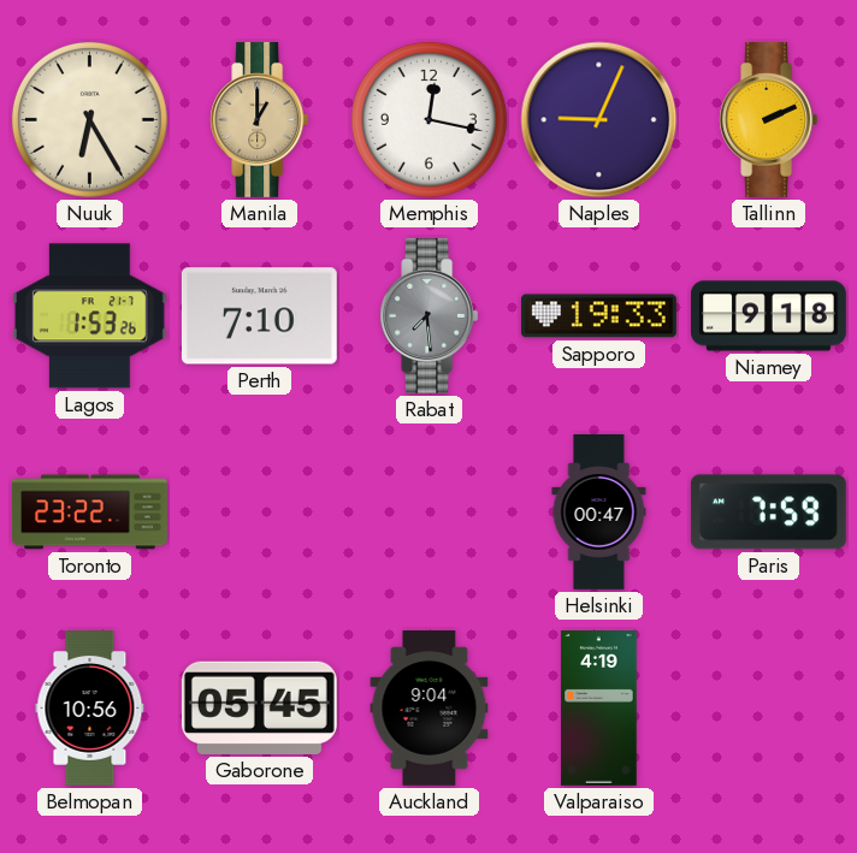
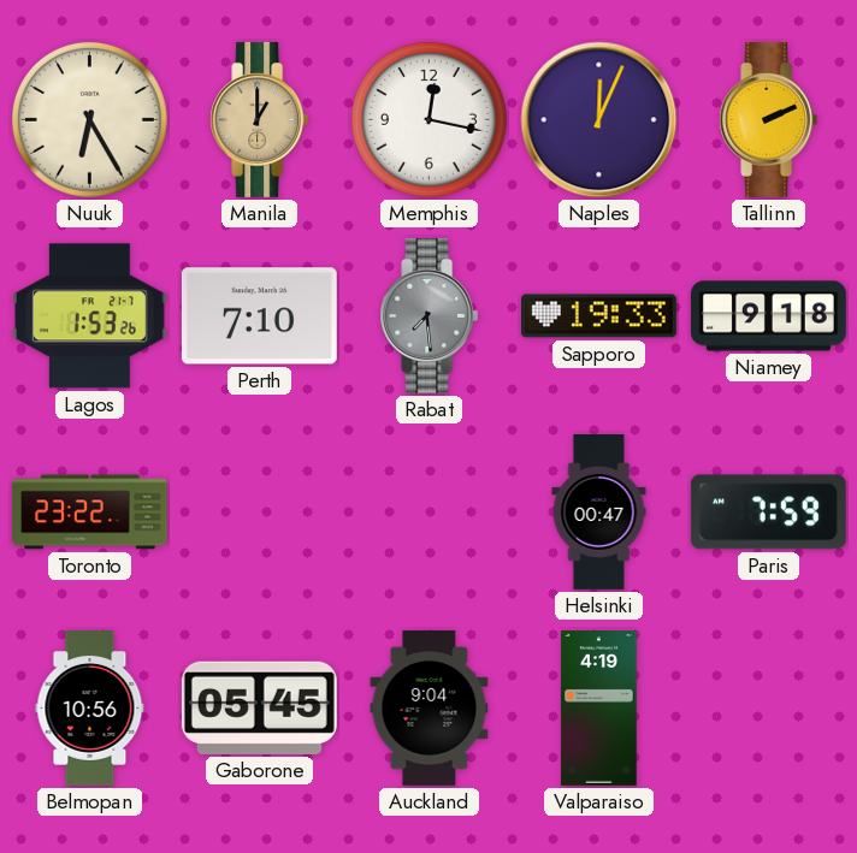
Naples: 9:04 -> 12:04 (599, 120)
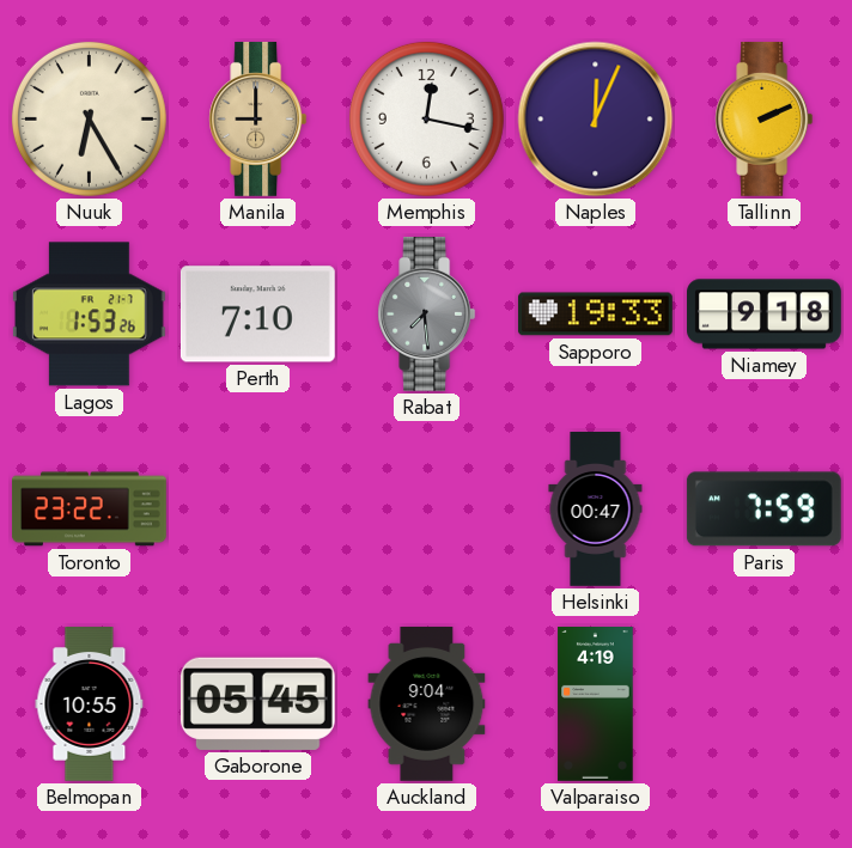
Manila: 1:00 -> 9:00 (258, 118)
Belmopan: 10:56 -> 10:55 (90, 704)
